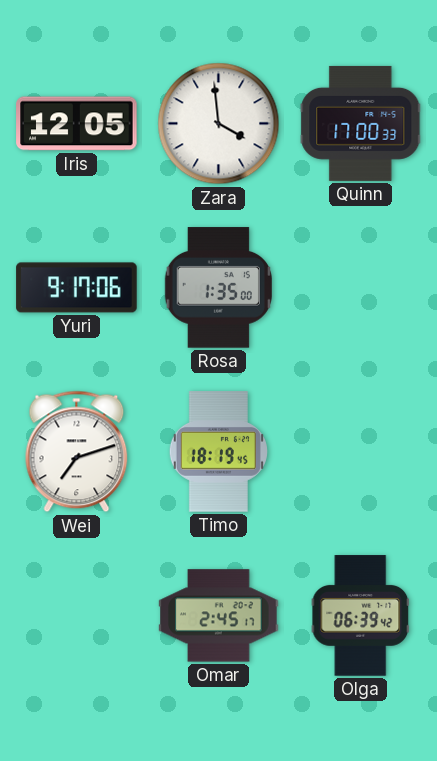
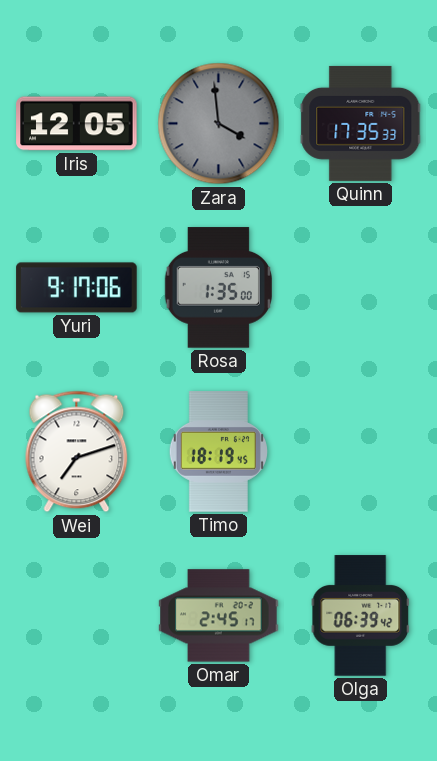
Zara dial: white -> grey (219, 124)
Quinn: 17:00 -> 17:35 (361, 123)
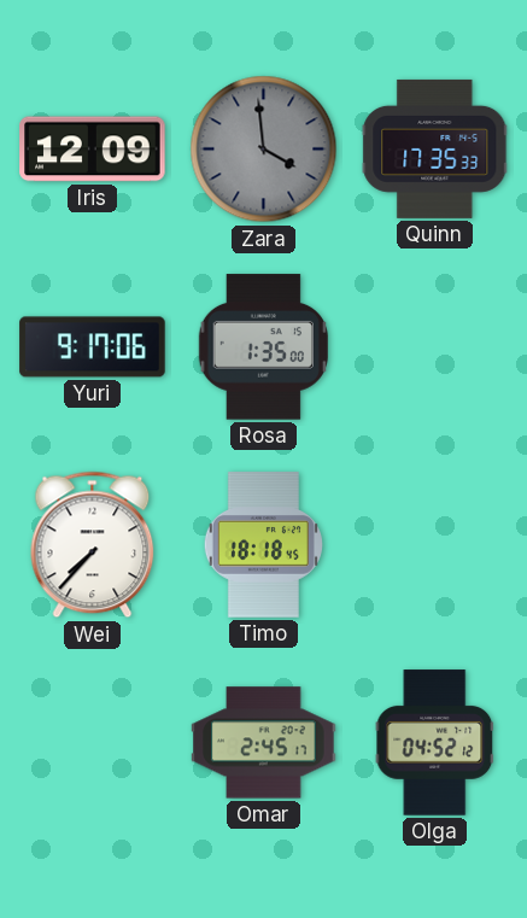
Iris: 12:05 -> 12:09 (93, 150)
Wei: 7:12 -> 7:37 (93, 545)
Timo: 18:19 -> 18:18 (263, 545)
Olga: 06:39 -> 04:52 (435, 743)
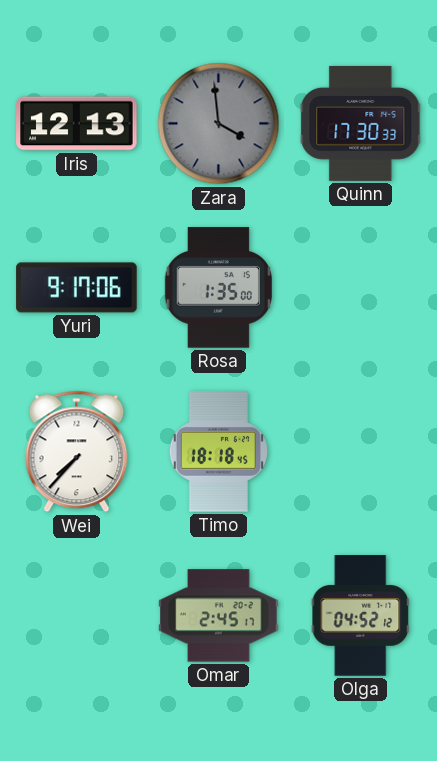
Iris: 12:09 -> 12:13 (77, 124)
Quinn: 17:35 -> 17:30 (361, 123)
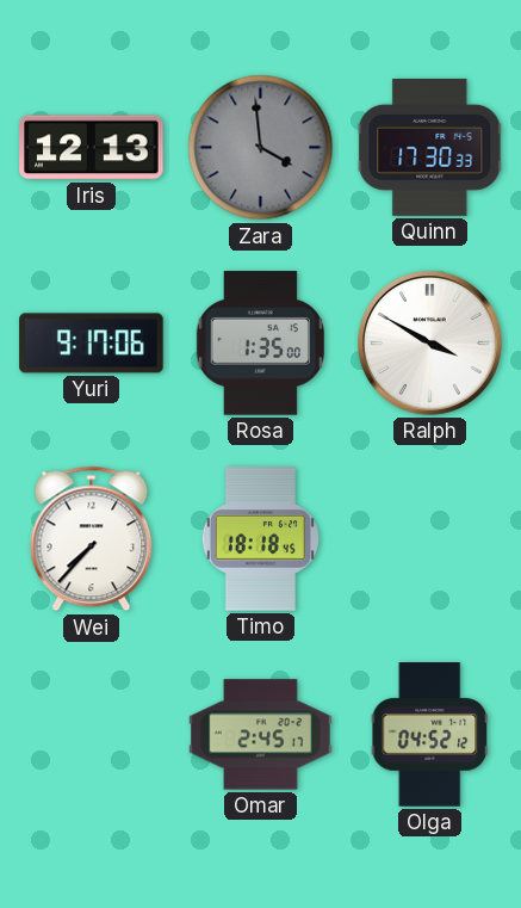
Ralph: none -> 3:50 (429, 342)
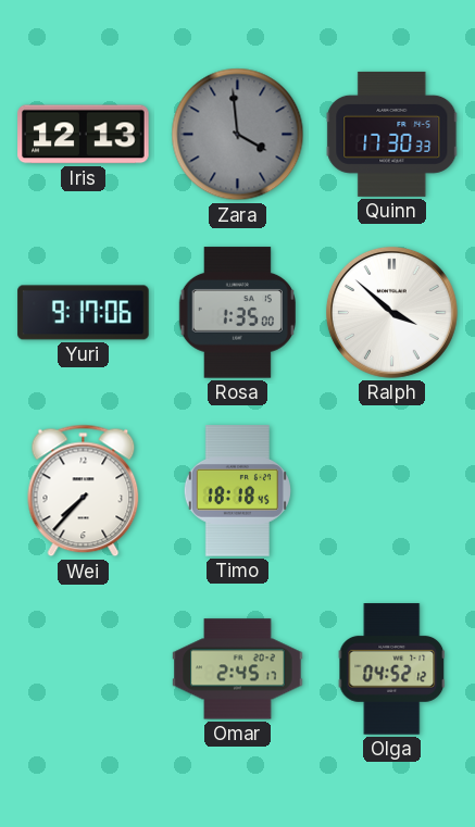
Ralph: 3:50 -> 3:52 (391, 312)
